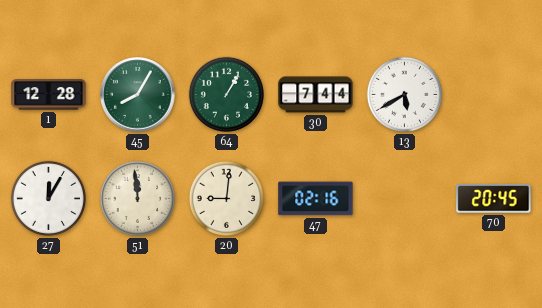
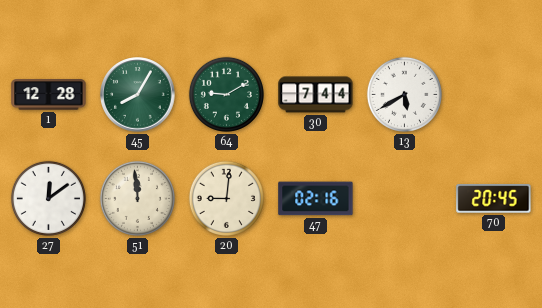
64: 1:05 -> 9:10 (226, 94)
27: 12:05 -> 12:09 (48, 198)
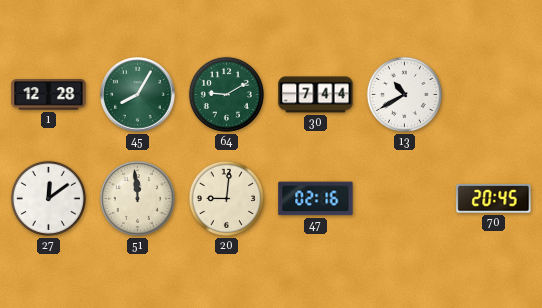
13: 5:40 -> 10:40 (404, 94)
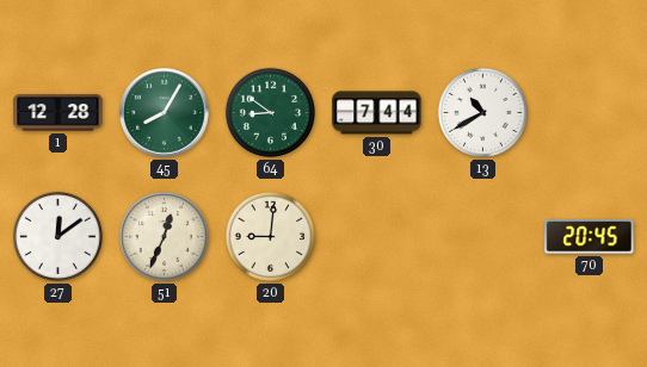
64: 9:10 -> 8:51 (270, 112)
51: 11:59 -> 12:34 (164, 236)
47: 02:16 -> none (316, 199)
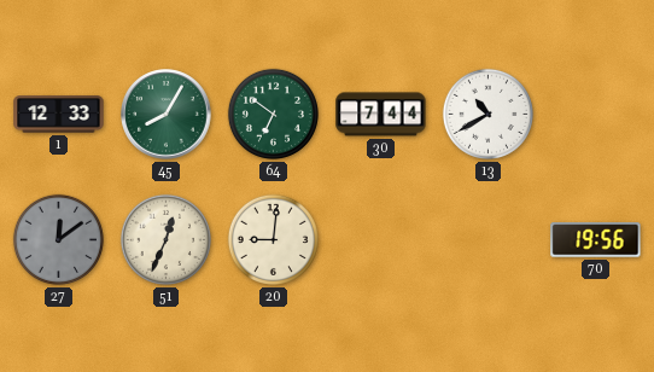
1: 12:28 -> 12:33 (59, 115)
64: 8:51 -> 6:51 (273, 114)
27 dial: white -> grey (58, 239)
70: 20:45 -> 19:56 (596, 240)
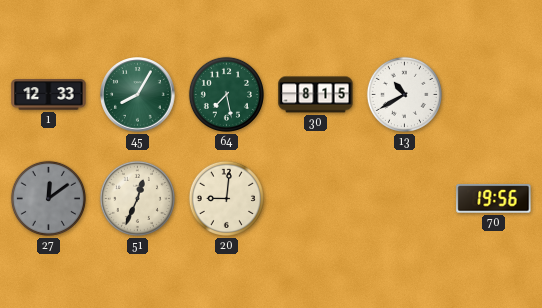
64: 6:51 -> 7:28 (226, 94)
30: 7:44 -> 8:15 (316, 95)
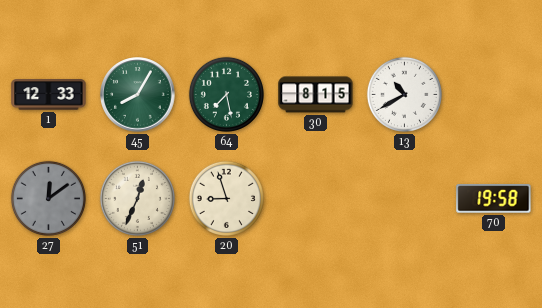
20: 9:01 -> 8:57 (226, 198)
70: 19:56 -> 19:58 (494, 199)
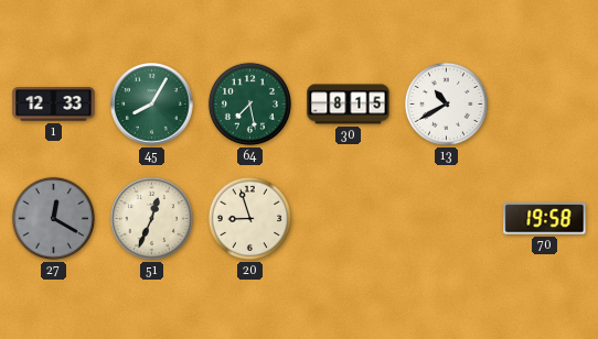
27: 12:09 -> 12:20 (53, 218)
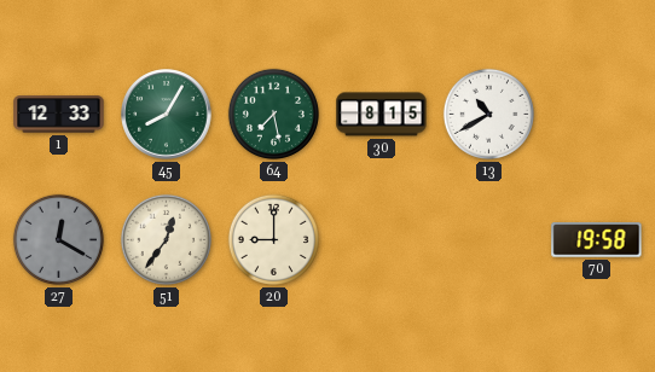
51: 12:34 -> 12:36 (166, 239)
20: 8:57 -> 9:00 (273, 239)
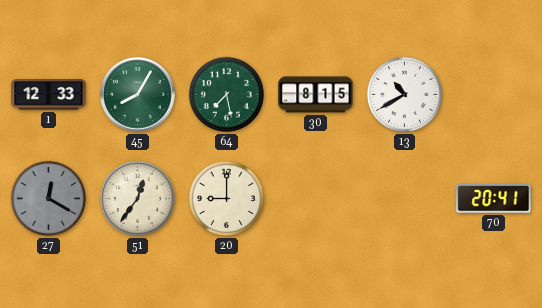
70: 19:58 -> 20:41 (494, 199)
